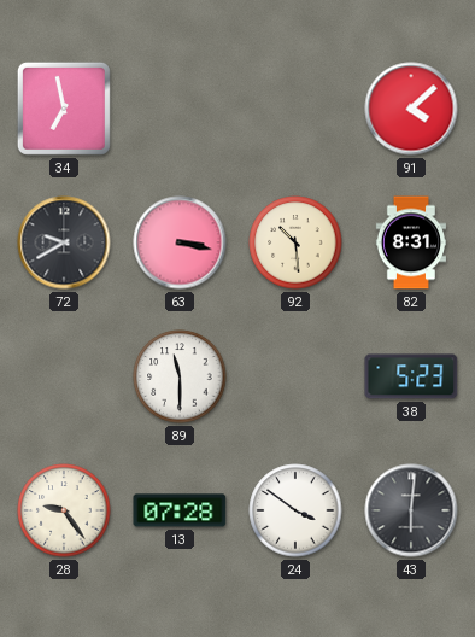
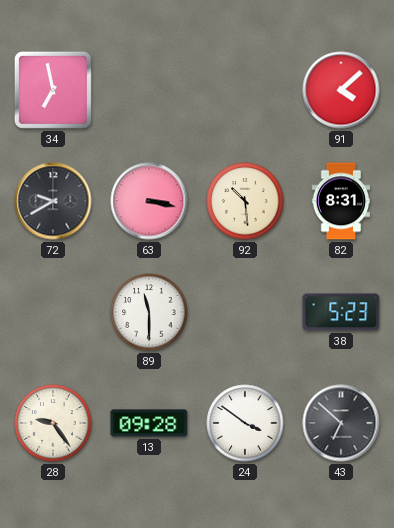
13: 07:28 -> 09:28 (149, 423)
43: 6:01 -> 6:52 (341, 423)
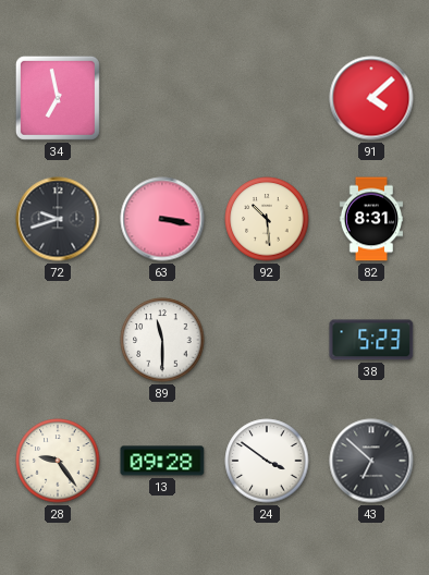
72: 9:40 -> 9:42 (58, 219)
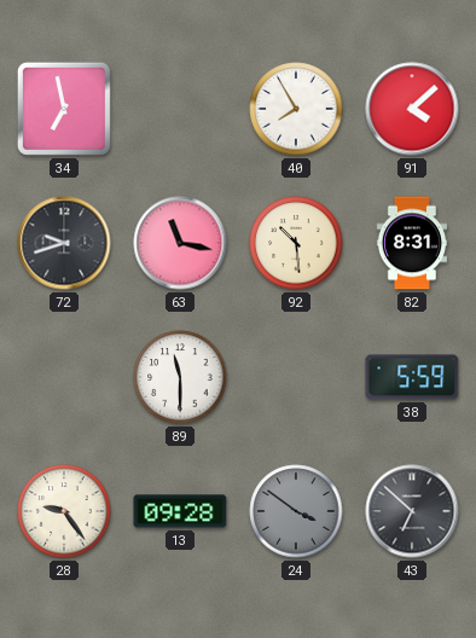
40: none -> 7:55 (296, 109)
63: 3:17 -> 11:17 (180, 243)
38: 5:23 -> 5:59 (412, 377)
24 dial: white -> grey (296, 511)
